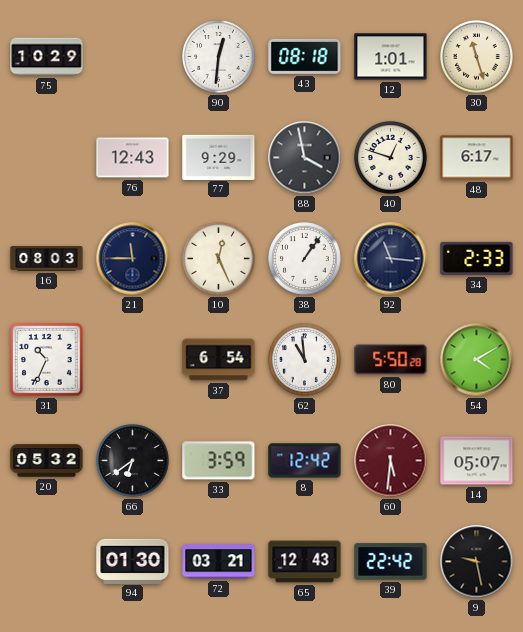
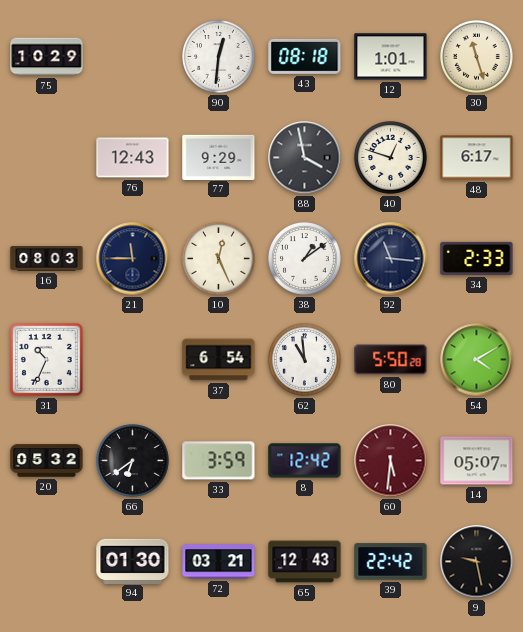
38: 1:06 -> 1:09 (305, 259)
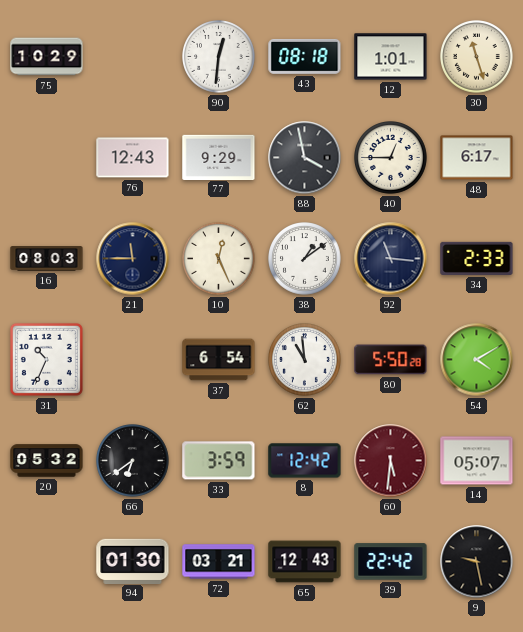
40: 12:48 -> 12:45 (391, 158)
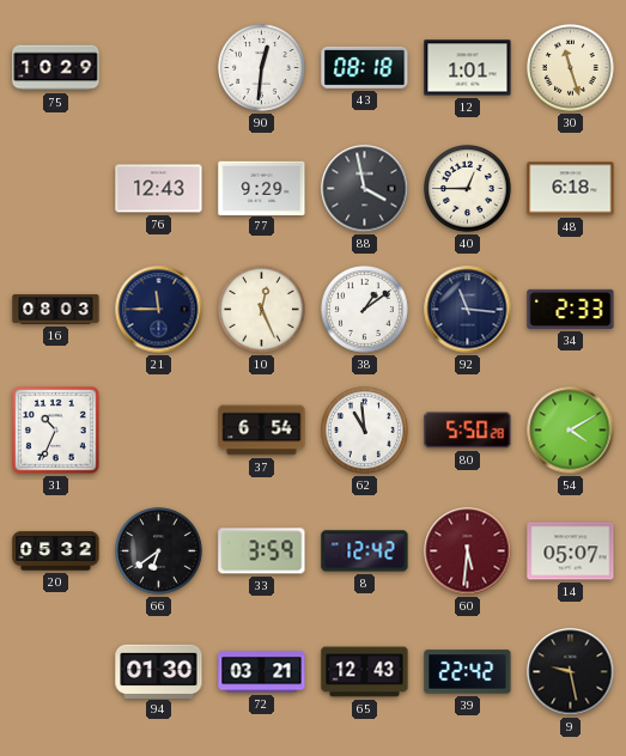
48: 6:17 -> 6:18 (571, 189)
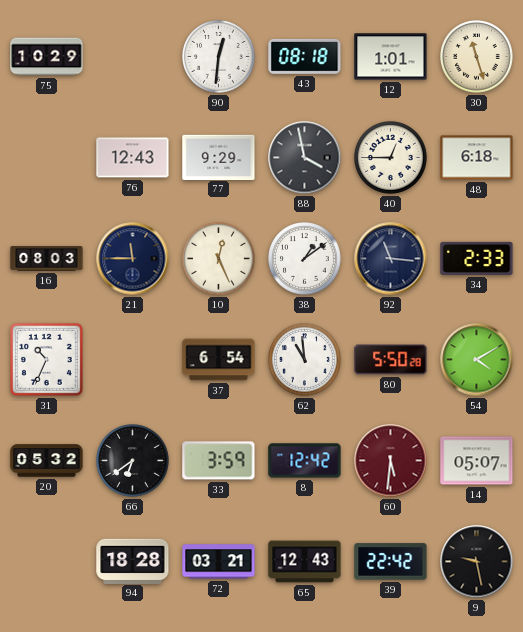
94: 01:30 -> 18:28 (133, 561)
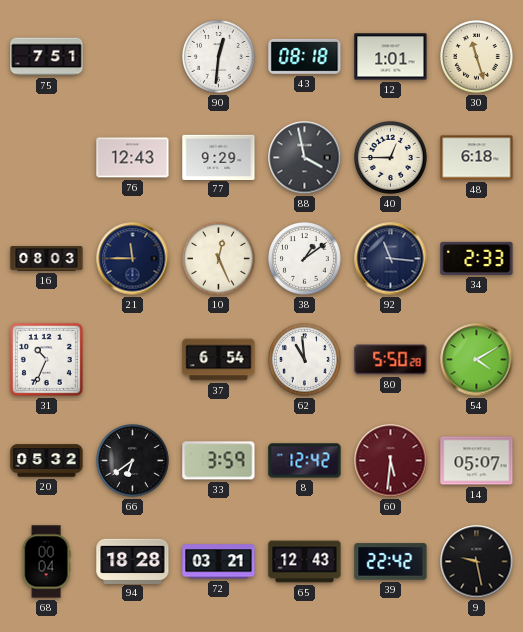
75: 10:29 -> 7:51 (47, 57)
68: none -> 00:04 (46, 562)
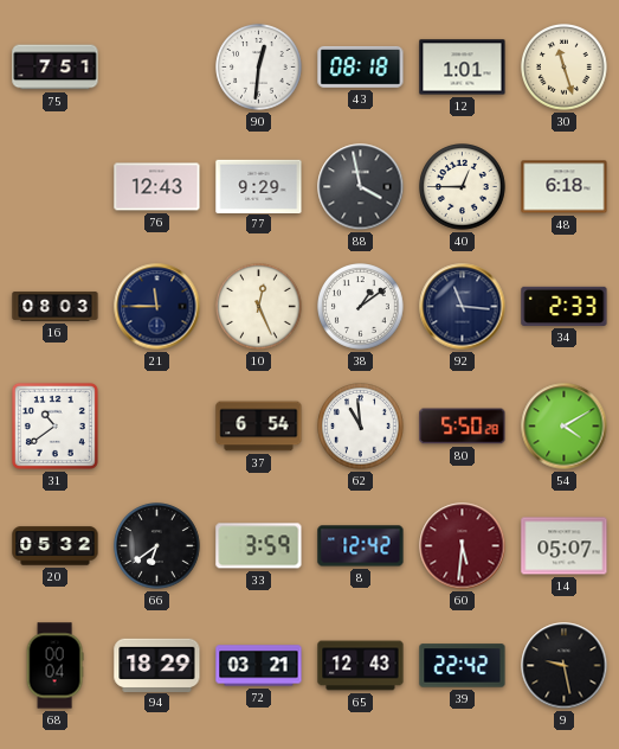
31: 10:34 -> 10:39 (54, 425)
94: 18:28 -> 18:29 (157, 665)
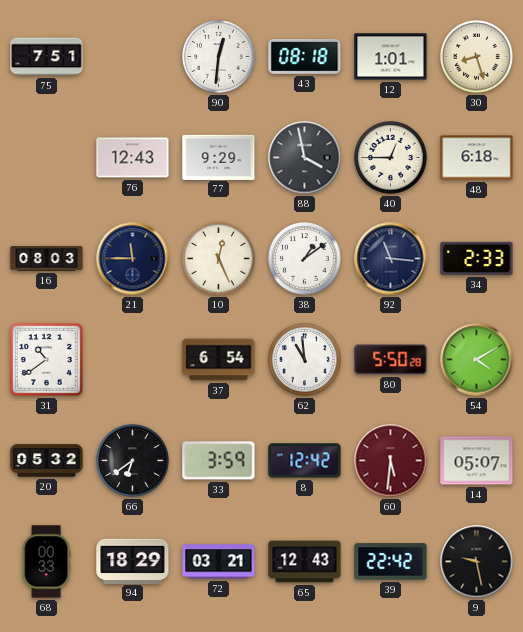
30: 11:27 -> 8:27 (477, 57)
68: 00:04 -> 00:33 (46, 562)
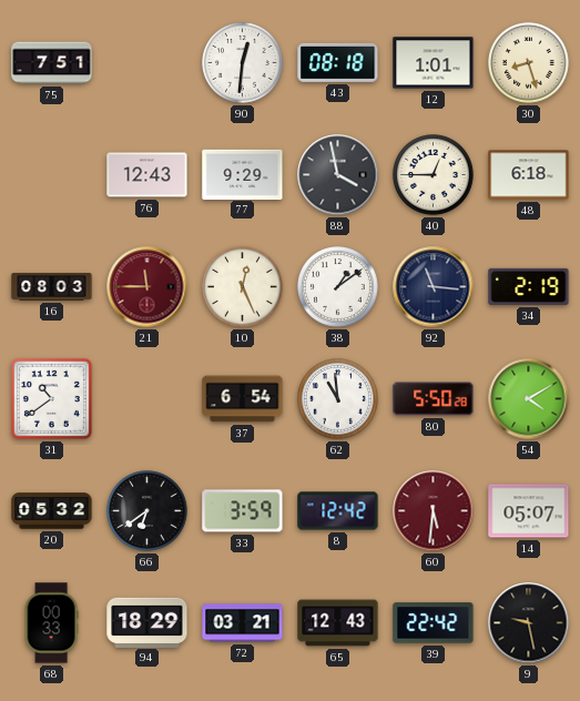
21 dial: navy -> burgundy (147, 287)
34: 2:33 -> 2:19 (529, 286)
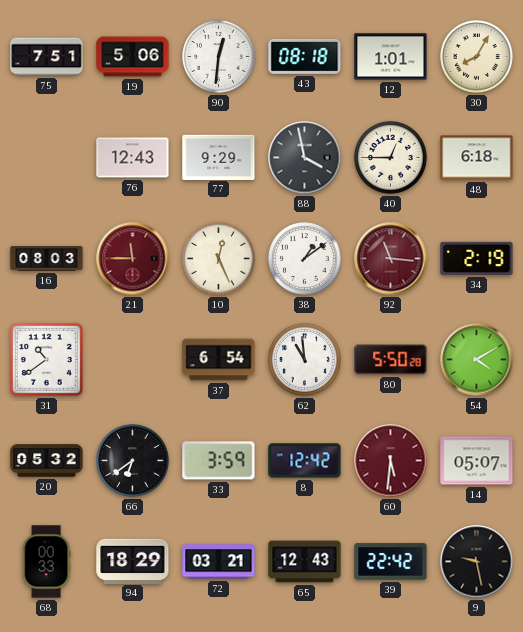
19: none -> 5:06 (133, 57)
30: 8:27 -> 8:05 (477, 57)
92 dial: navy -> burgundy (391, 259)
